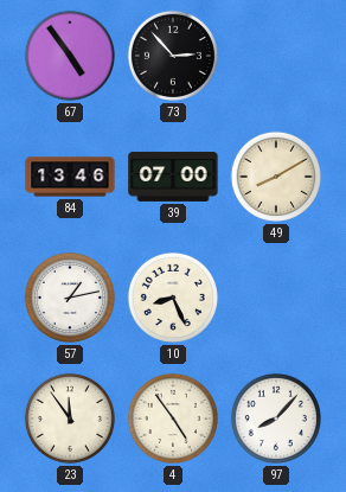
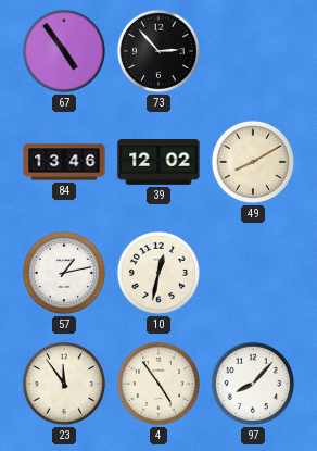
39: 07:00 -> 12:02 (158, 163)
10: 8:26 -> 12:32 (158, 273)
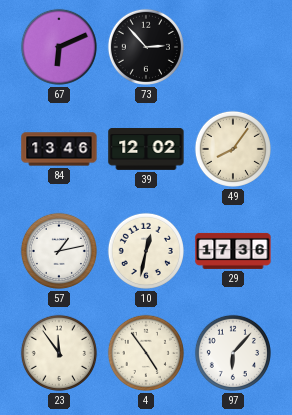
67: 4:54 -> 6:11 (59, 47)
49: 8:10 -> 8:06 (233, 149)
29: none -> 17:36 (233, 251)
97: 8:07 -> 6:07 (233, 353)
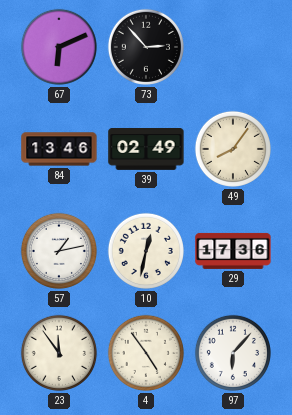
39: 12:02 -> 02:49 (146, 150)
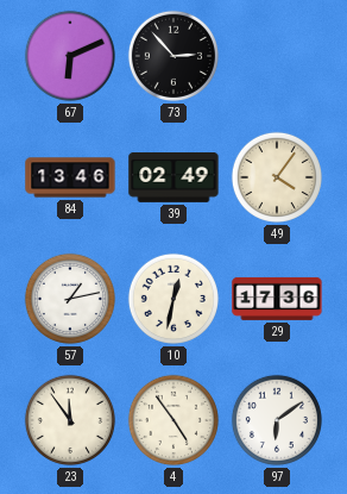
49: 8:06 -> 4:06 (277, 177)
97: 6:07 -> 6:09 (277, 420)
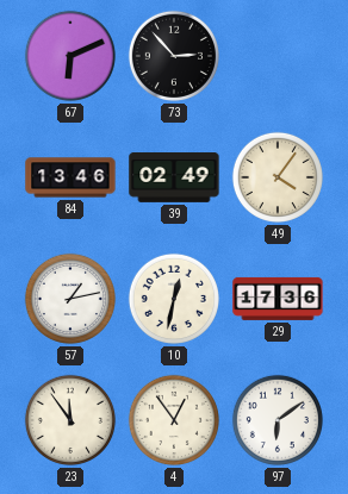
4: 4:54 -> 12:54 (174, 420)
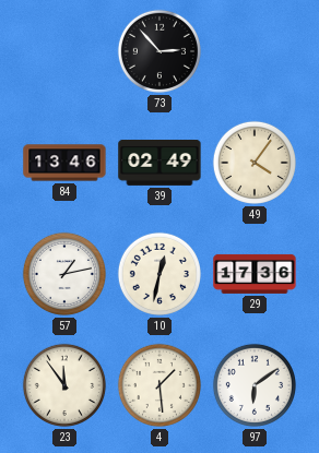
67: 6:11 -> none (70, 56)
4: 12:54 -> 1:29 (159, 385)
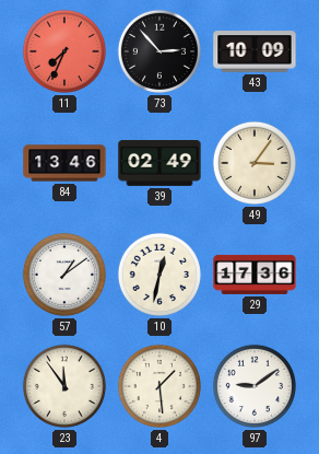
11: none -> 7:34 (64, 51)
43: none -> 10:09 (255, 51)
49: 4:06 -> 3:06 (255, 163)
57: 1:13 -> 1:09 (64, 275)
97: 6:09 -> 9:09 (255, 386)
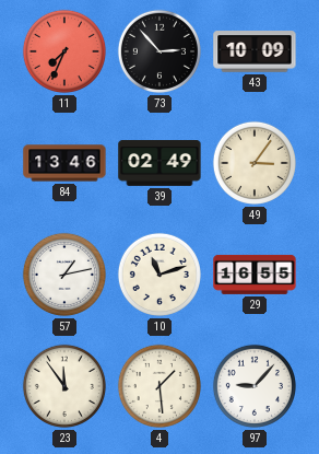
57: 1:09 -> 1:13 (64, 275)
10: 12:32 -> 11:12 (159, 275)
29: 17:36 -> 16:55 (255, 275)
97: 9:09 -> 9:07 (255, 386)
